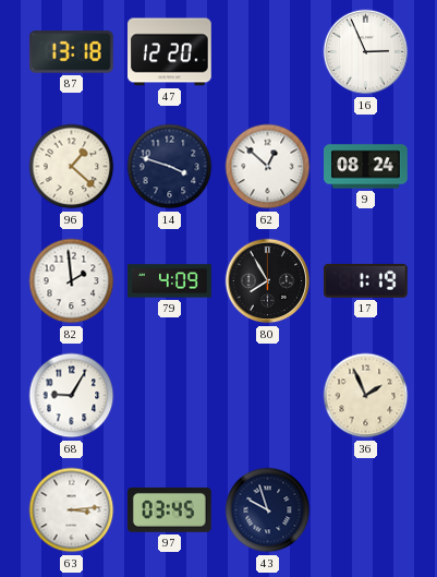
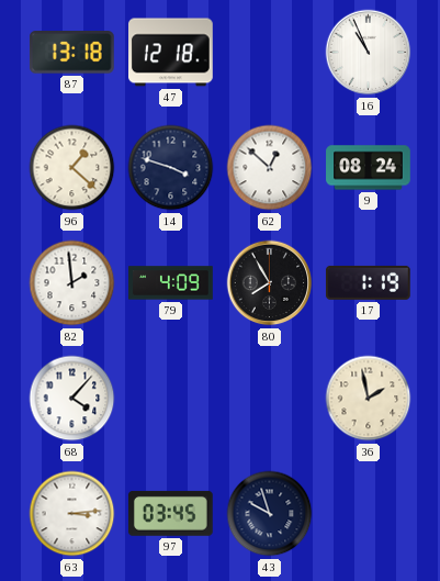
47: 12:20 -> 12:18 (171, 53)
16: 2:56 -> 10:56 (369, 53)
68: 9:05 -> 4:07 (72, 399)
36: 1:56 -> 1:58 (369, 399)
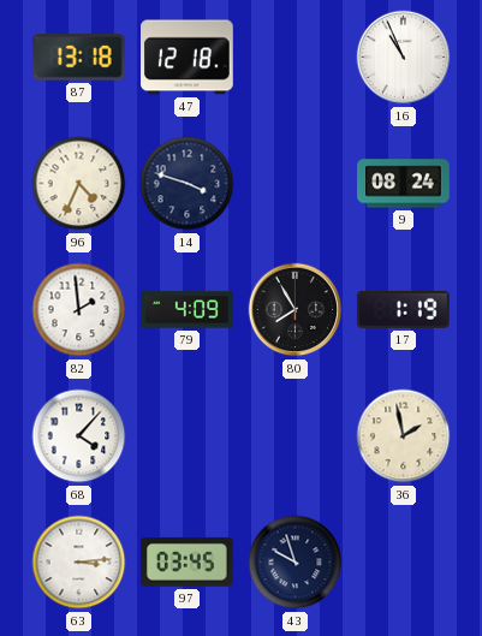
96: 1:22 -> 4:34 (79, 184)
62: 12:52 -> none (270, 168)
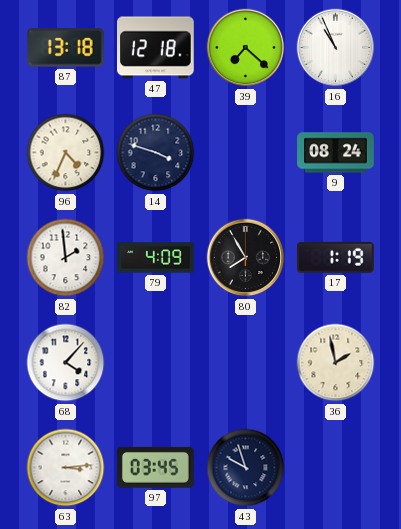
39: none -> 7:22 (246, 48)
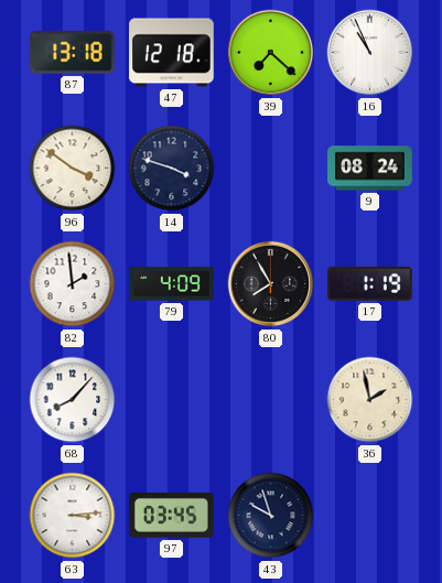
96: 4:34 -> 3:51 (73, 169)
68: 4:07 -> 8:07 (73, 400)
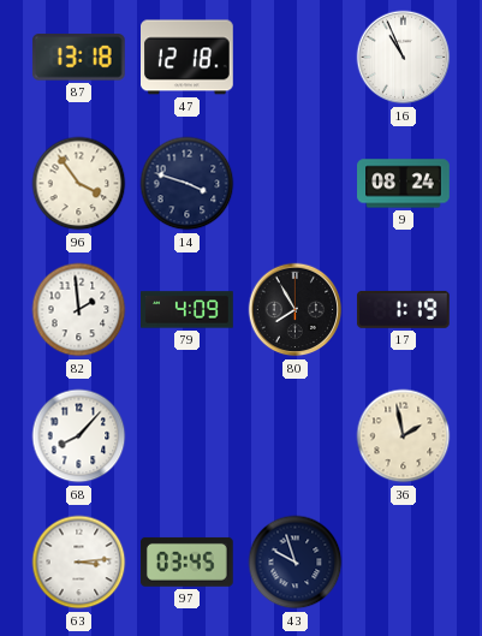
39: 7:22 -> none (271, 53)
96: 3:51 -> 3:54 (79, 184)
